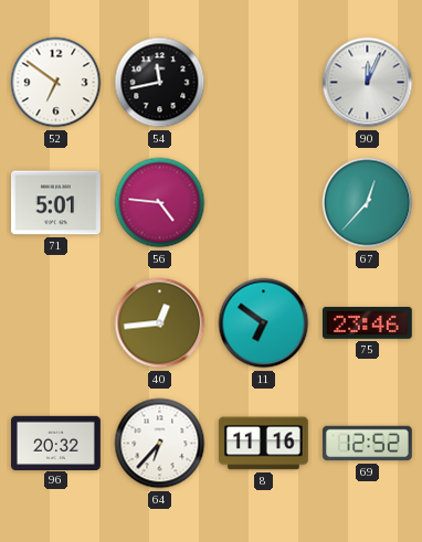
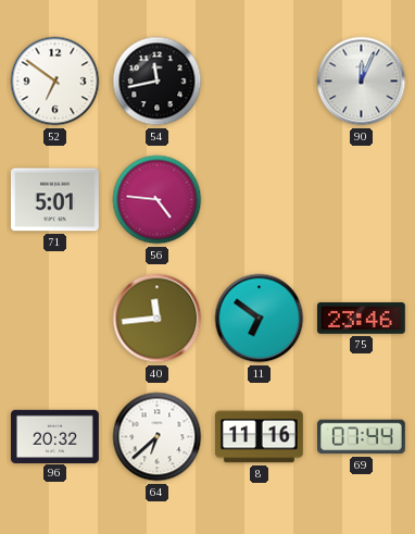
67: 12:37 -> none (368, 203)
40: 12:44 -> 11:44 (158, 319)
64: 6:37 -> 6:38 (158, 437)
69: 12:52 -> 07:44 (362, 437)
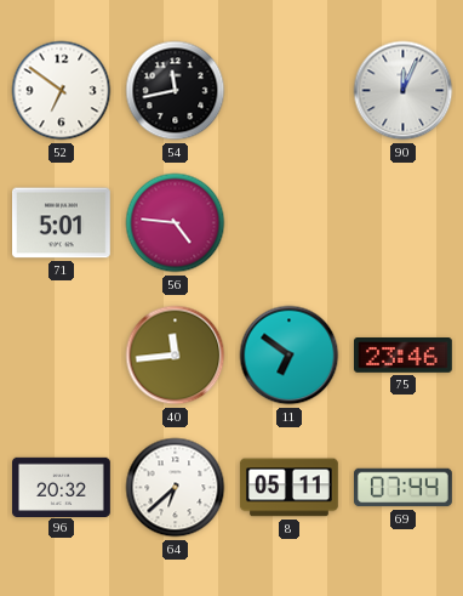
8: 11:16 -> 05:11 (288, 488)
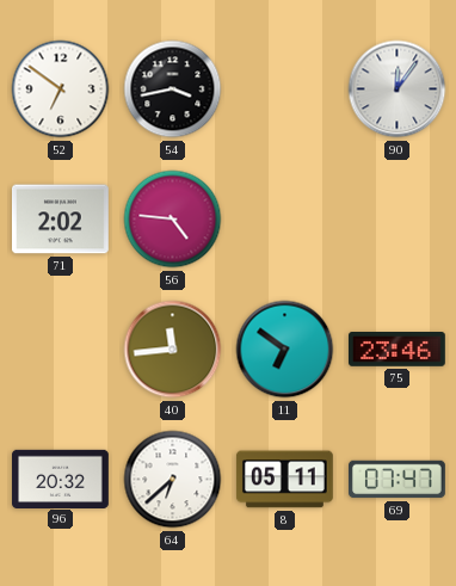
54: 11:43 -> 3:43 (173, 90)
90: 12:04 -> 12:06 (398, 90)
71: 5:01 -> 2:02 (60, 220)
69: 07:44 -> 07:47 (398, 480)
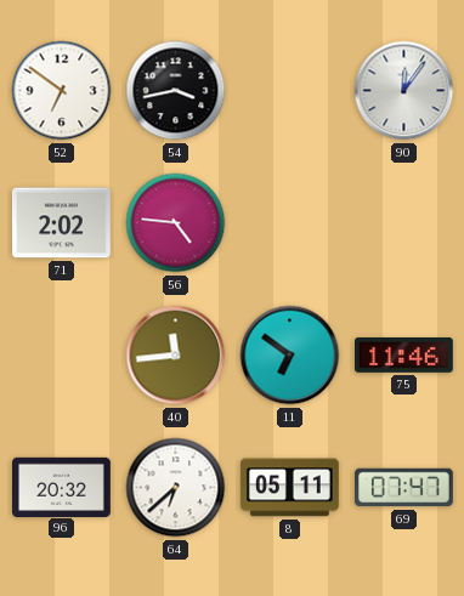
75: 23:46 -> 11:46 (404, 356)
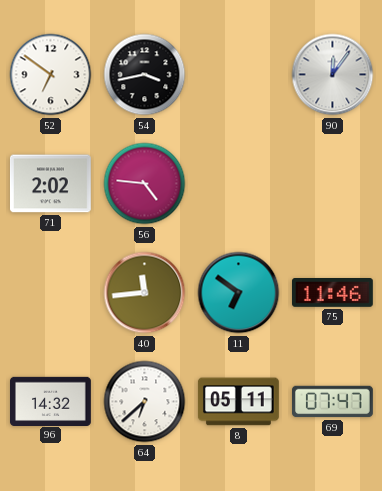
96: 20:32 -> 14:32 (51, 401)
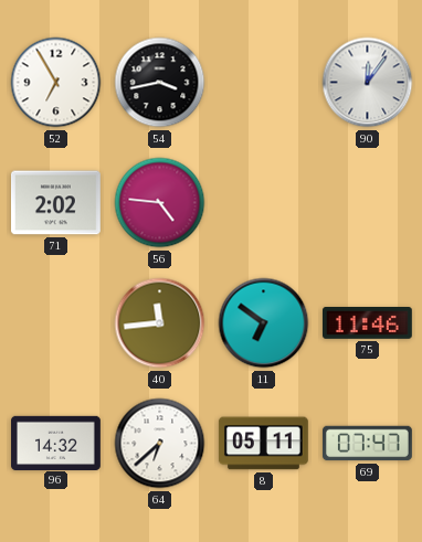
52: 6:51 -> 6:55 (56, 83)
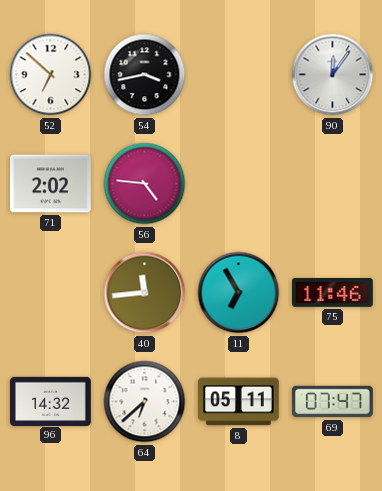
52: 6:55 -> 6:52 (51, 75)
11: 6:51 -> 6:55 (239, 293)
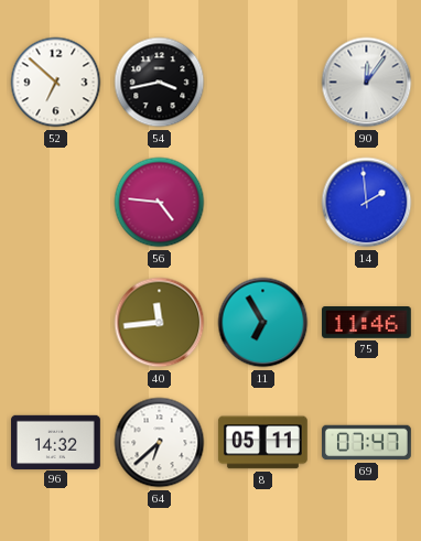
71: 2:02 -> none (50, 184)
14: none -> 1:59 (367, 203)
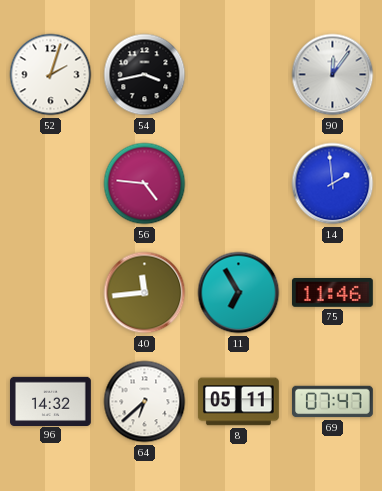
52: 6:52 -> 2:03 (51, 75)
